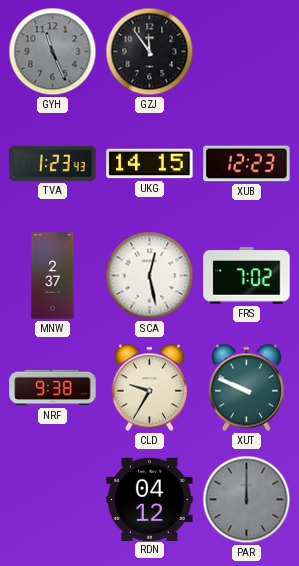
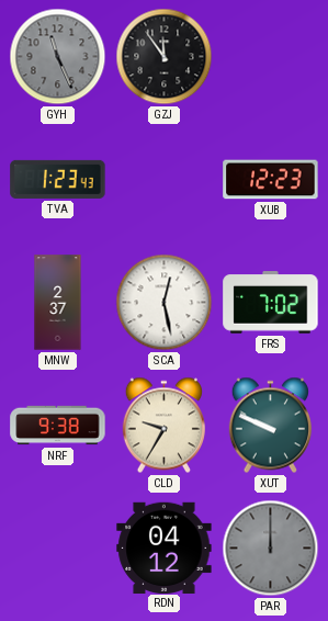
UKG: 14:15 -> none (150, 164)
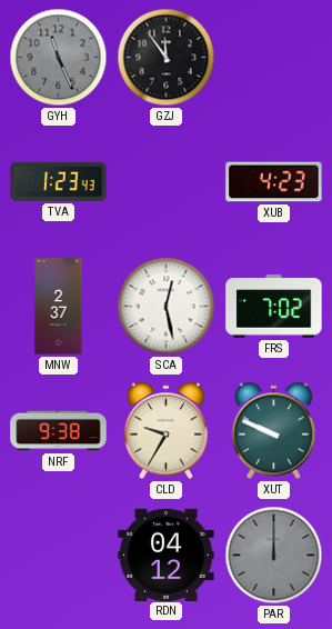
XUB: 12:23 -> 4:23 (274, 182)
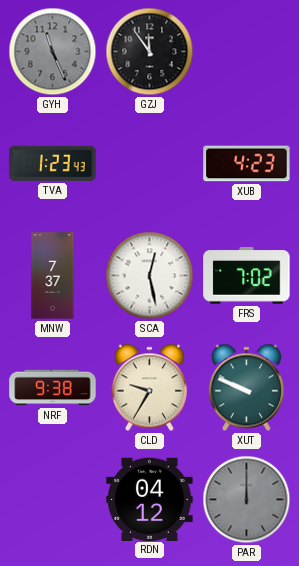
MNW: 2:37 -> 7:37 (53, 276)
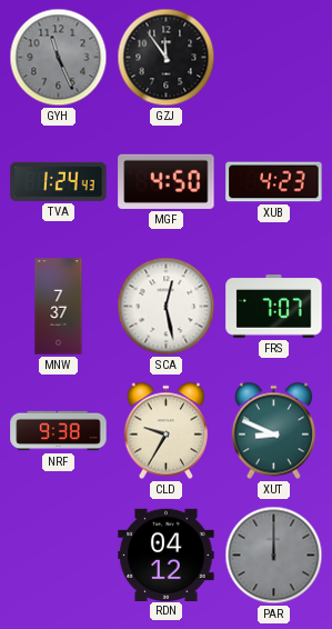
TVA: 1:23 -> 1:24 (59, 181)
MGF: none -> 4:50 (167, 181)
FRS: 7:02 -> 7:07 (274, 307)
XUT: 9:49 -> 8:49 (273, 431)
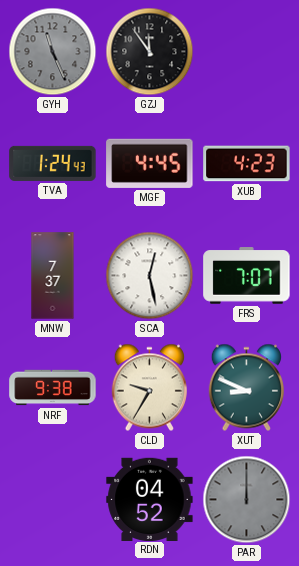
MGF: 4:50 -> 4:45 (150, 163)
RDN: 04:12 -> 04:52 (150, 499)
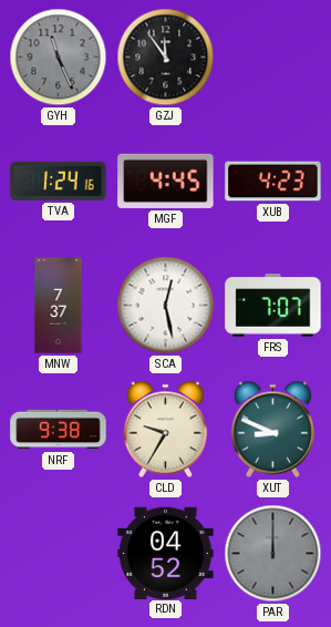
TVA: 1:24:43 -> 1:24:16 (59, 181)
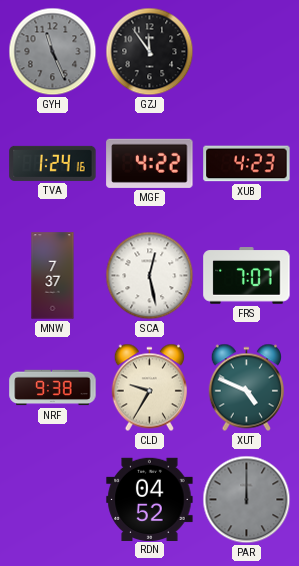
MGF: 4:45 -> 4:22 (150, 163)
XUT: 8:49 -> 4:49 (246, 388)
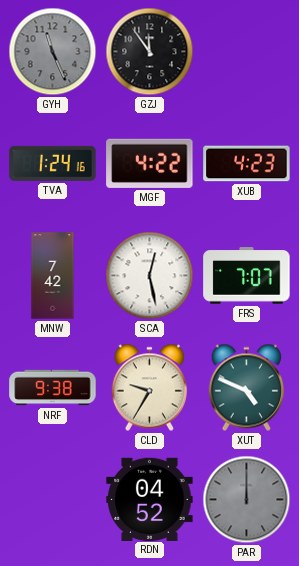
MNW: 7:37 -> 7:42 (53, 276)
